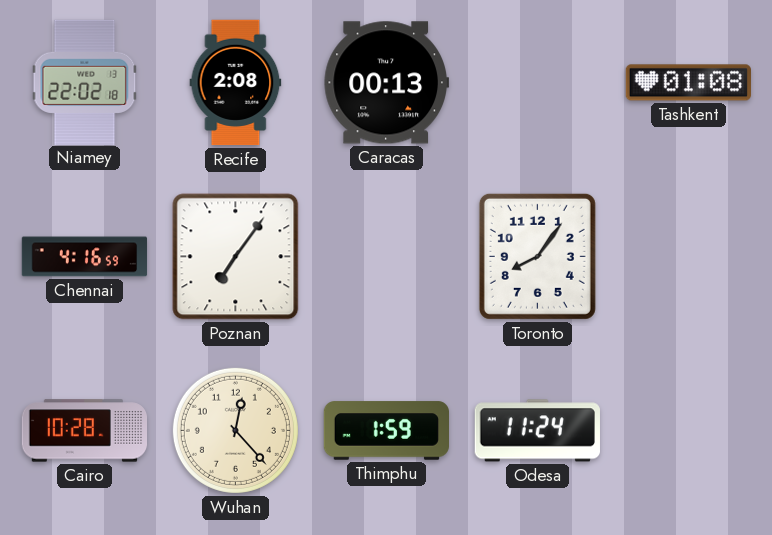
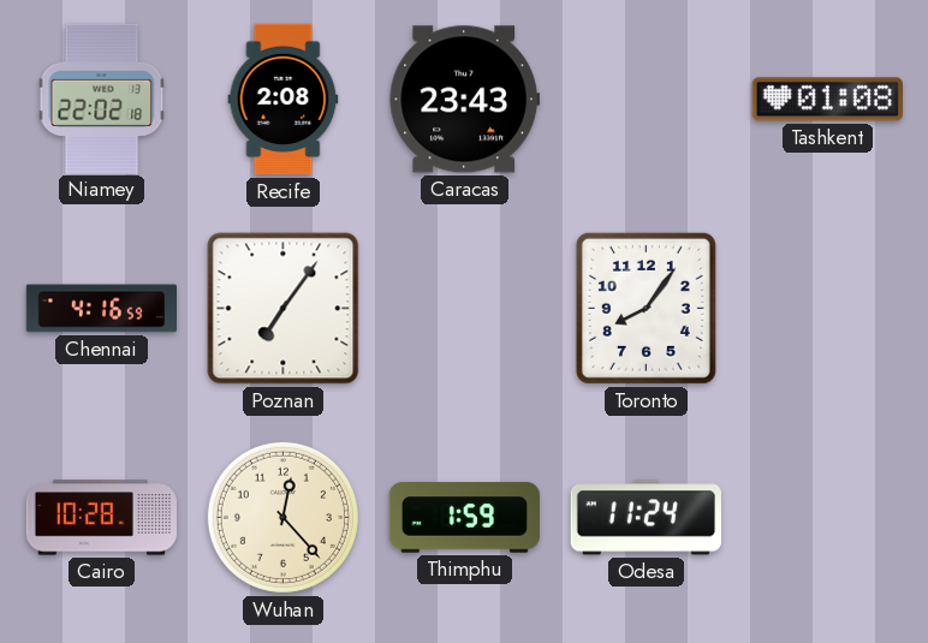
Caracas: 00:13 -> 23:43 (464, 100)
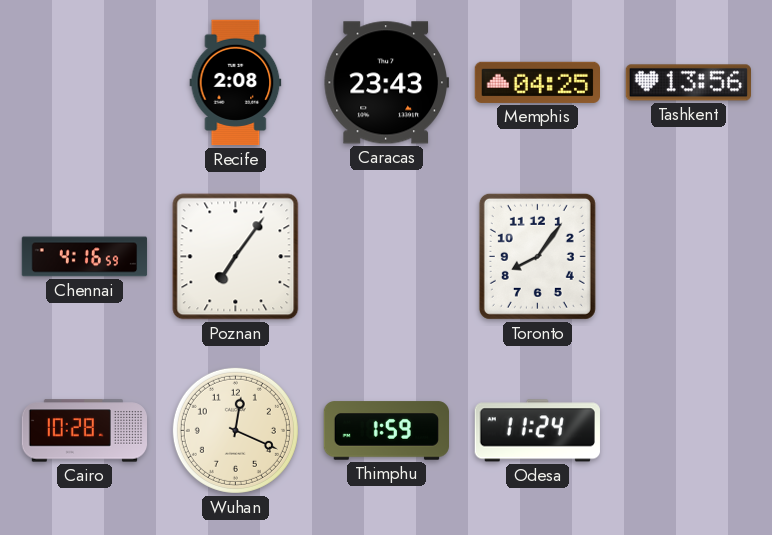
Niamey: 22:02 -> none (102, 99)
Memphis: none -> 04:25 (537, 82)
Tashkent: 01:08 -> 13:56 (688, 83)
Wuhan: 12:23 -> 12:19 (235, 430)
